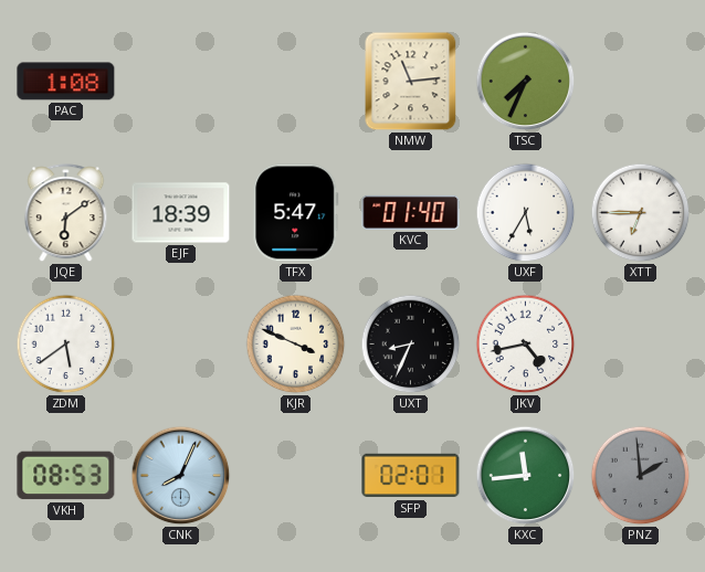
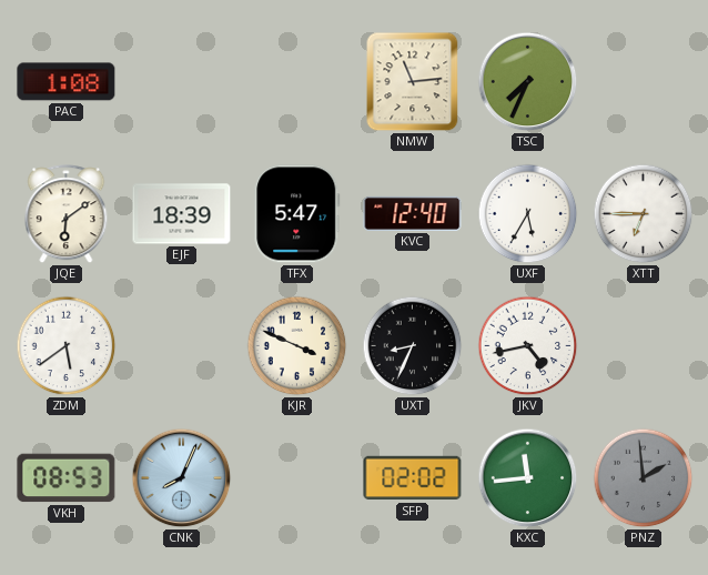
KVC: 01:40 -> 12:40 (413, 213)
SFP: 02:01 -> 02:02 (413, 478)
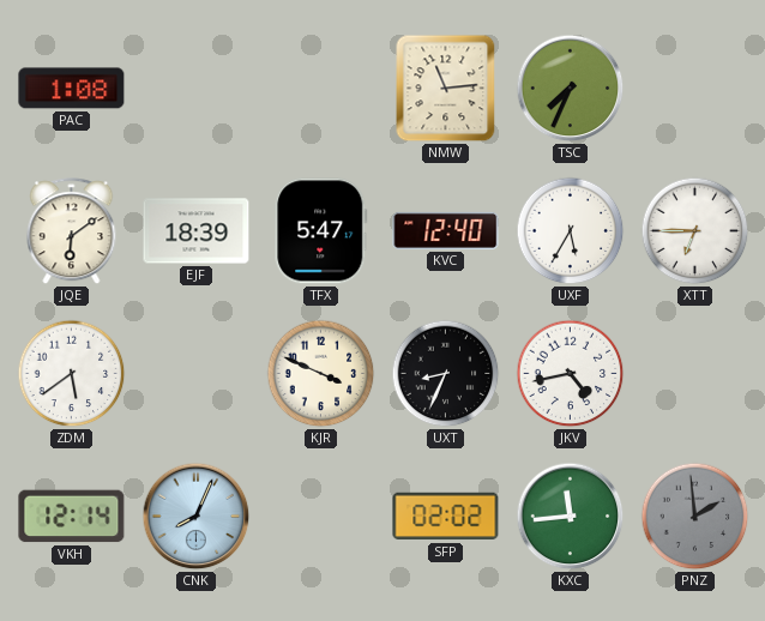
VKH: 08:53 -> 12:14 (72, 517)
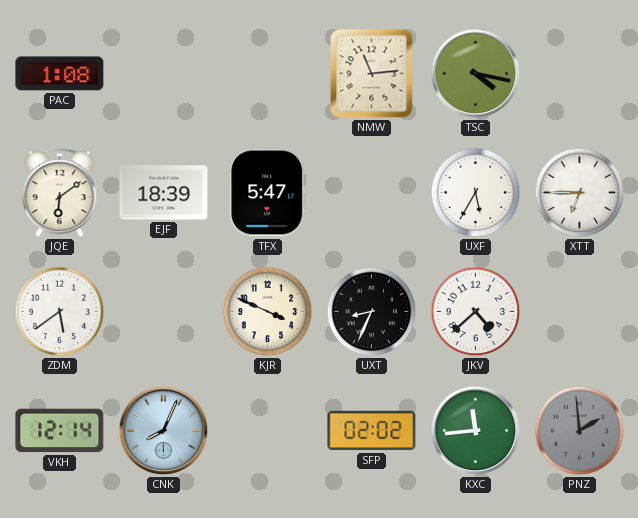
TSC: 7:34 -> 4:17 (476, 74)
KVC: 12:40 -> none (446, 230)
JKV: 4:43 -> 4:38 (476, 312)
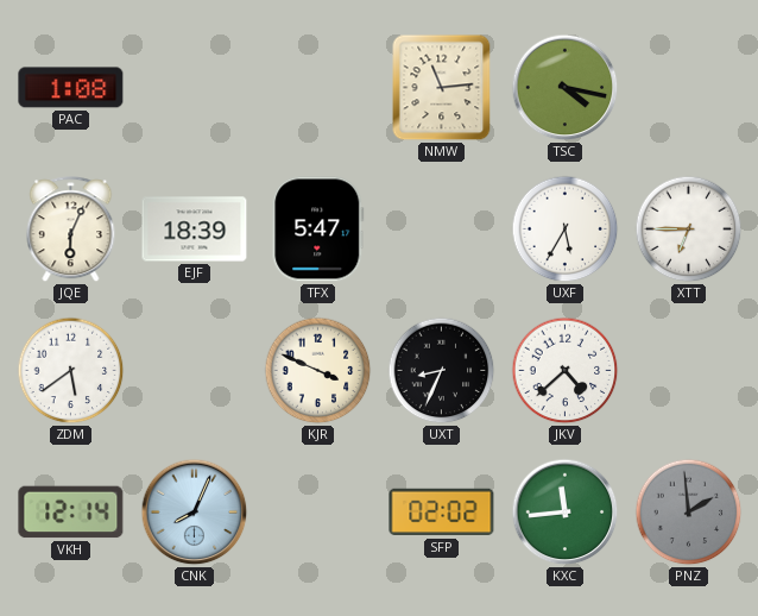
JQE: 6:09 -> 6:04 (71, 230)
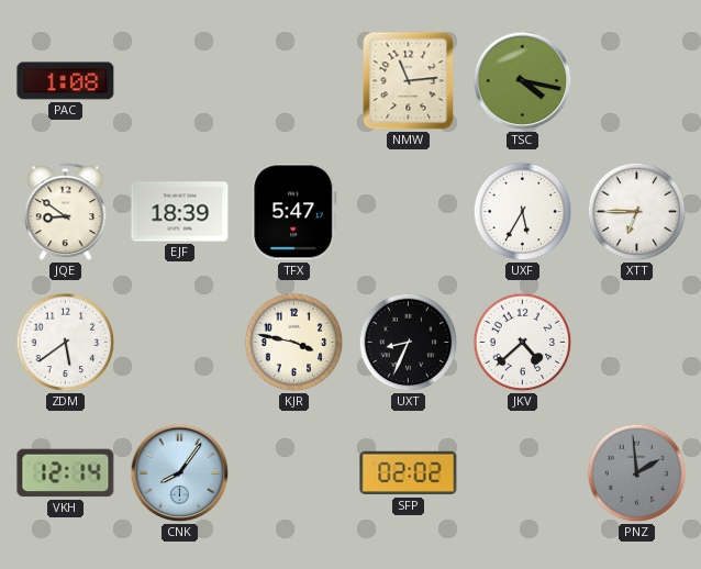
JQE: 6:04 -> 8:51 (66, 212)
KJR: 3:49 -> 3:47 (294, 343)
CNK: 8:04 -> 8:06 (180, 473)
KXC: 11:44 -> none (566, 513)
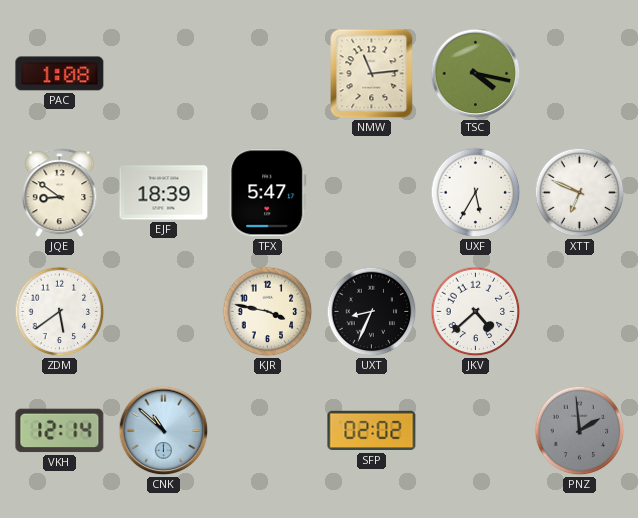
XTT: 6:45 -> 6:49 (580, 193)
CNK: 8:06 -> 10:52 (164, 431)
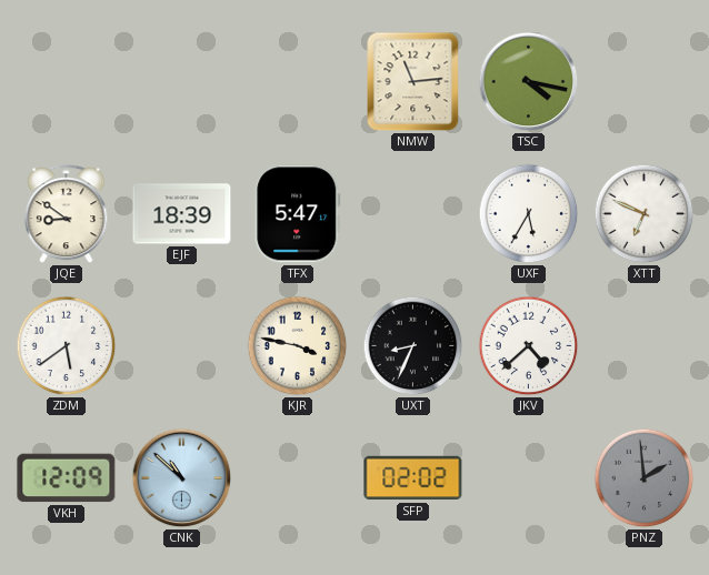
PAC: 1:08 -> none (60, 74)
VKH: 12:14 -> 12:09 (67, 478)
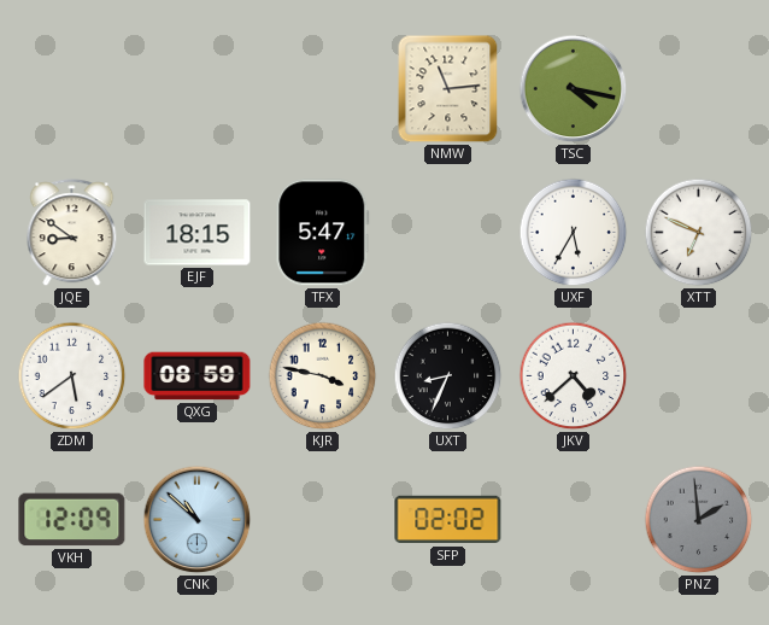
EJF: 18:39 -> 18:15 (198, 233)
QXG: none -> 08:59 (198, 376)
